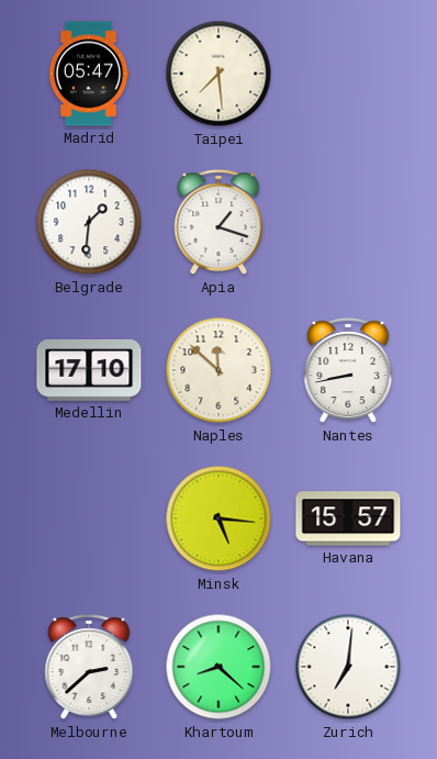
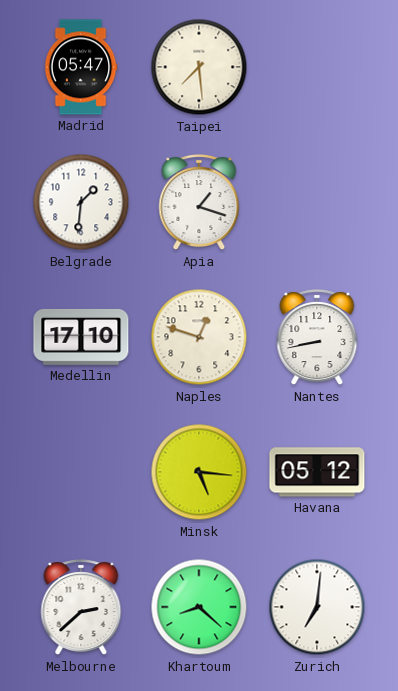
Naples: 11:52 -> 12:48 (199, 337)
Havana: 15:57 -> 05:12 (317, 472)
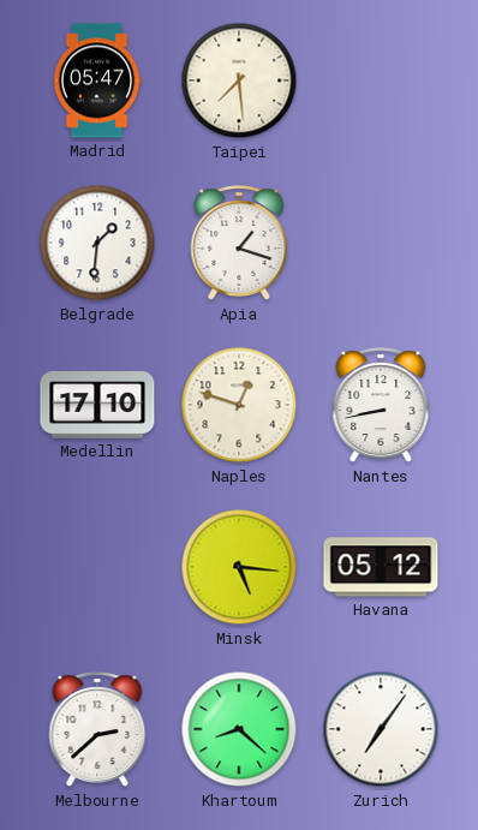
Zurich: 7:01 -> 7:06 (381, 729)
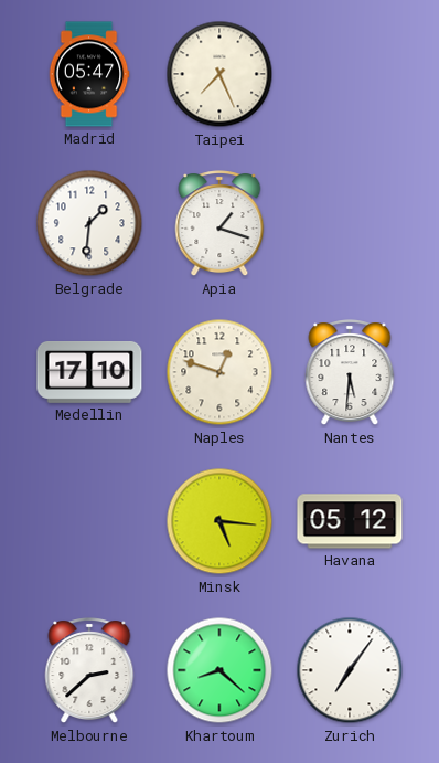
Taipei: 7:29 -> 7:26 (219, 74)
Nantes: 8:43 -> 5:31 (350, 373)
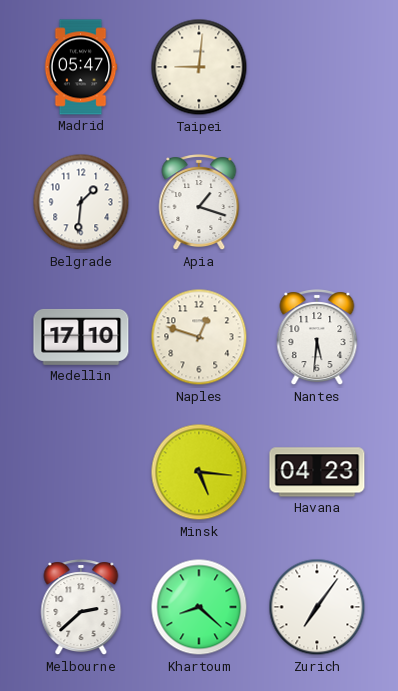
Taipei: 7:26 -> 9:01 (199, 67)
Havana: 05:12 -> 04:23 (317, 472)
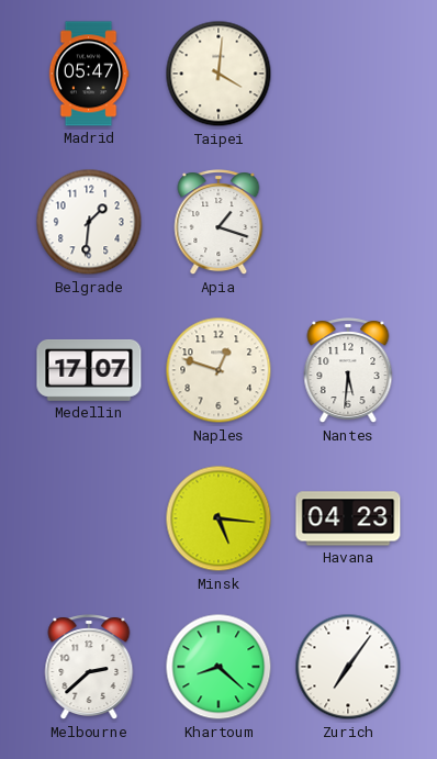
Taipei: 9:01 -> 4:01 (218, 74)
Medellin: 17:10 -> 17:07 (89, 370)
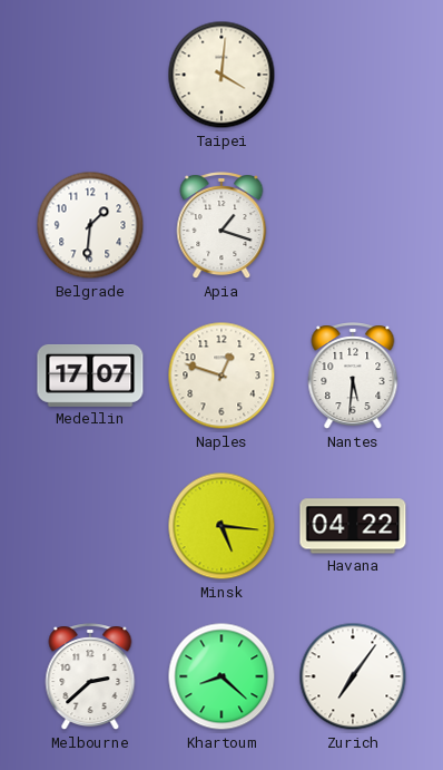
Madrid: 05:47 -> none (89, 74)
Havana: 04:23 -> 04:22 (353, 526)
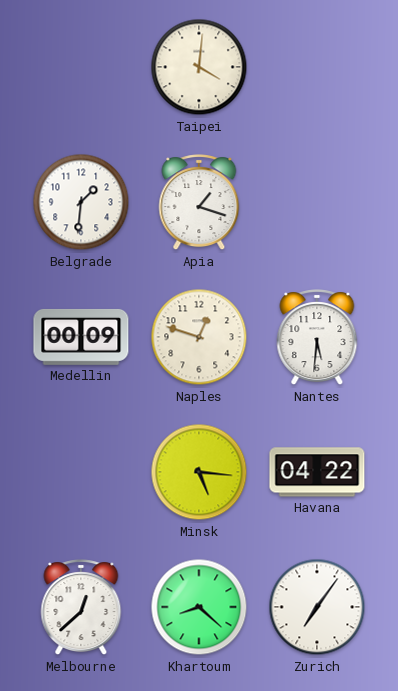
Medellin: 17:07 -> 00:09 (81, 337)
Melbourne: 2:38 -> 12:38 (81, 608)
